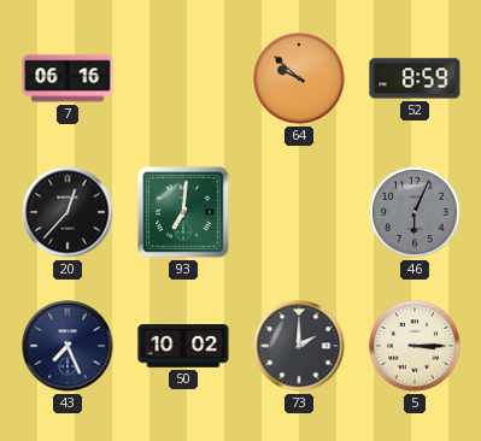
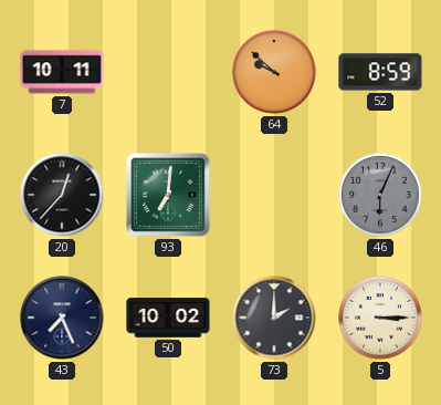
7: 06:16 -> 10:11 (62, 72)
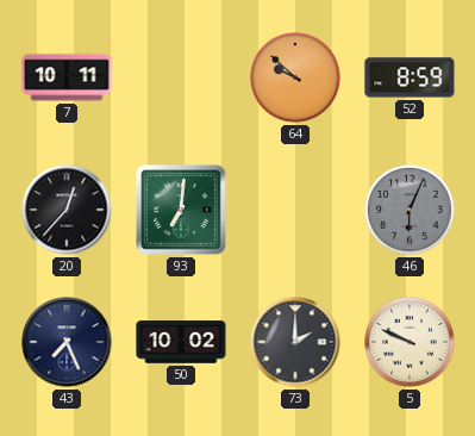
5: 3:15 -> 9:49 (410, 342)
